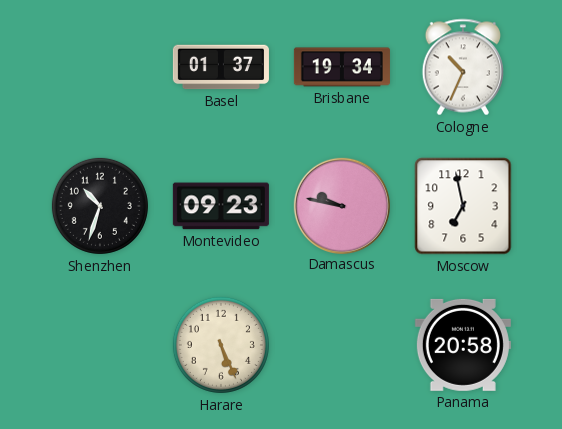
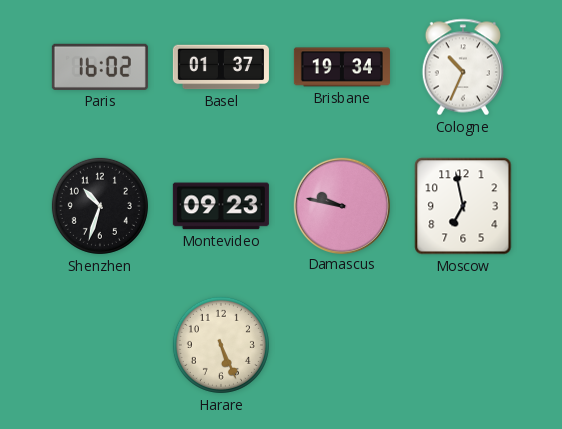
Paris: none -> 16:02 (100, 67)
Panama: 20:58 -> none (463, 345)
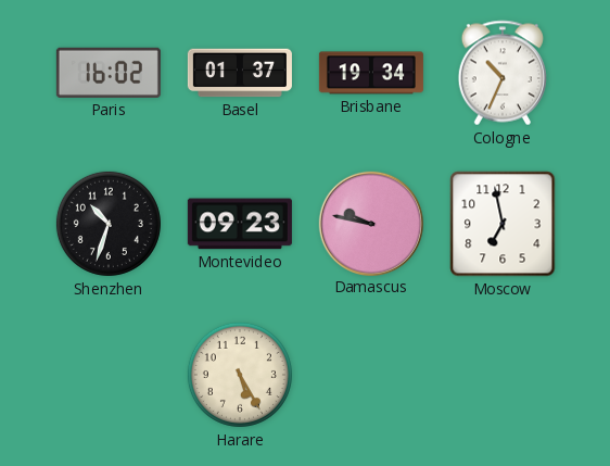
Harare: 5:26 -> 5:25 (240, 375)
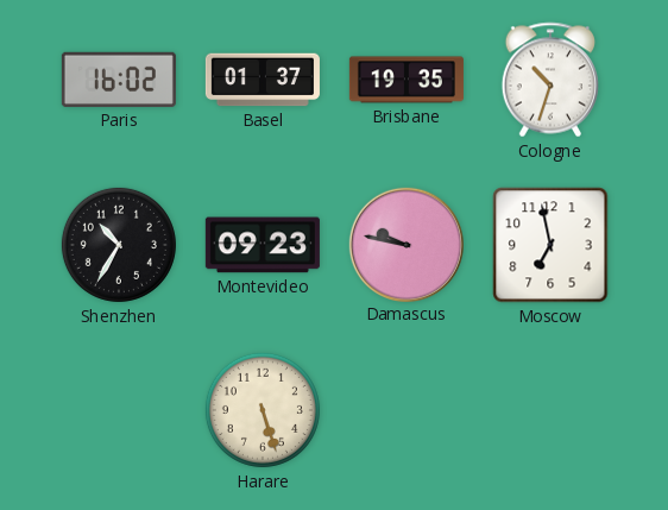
Brisbane: 19:34 -> 19:35 (407, 80)
Cologne: 10:34 -> 10:33 (549, 80)
Shenzhen: 10:33 -> 10:35 (119, 245)
Harare: 5:25 -> 5:27 (263, 410)
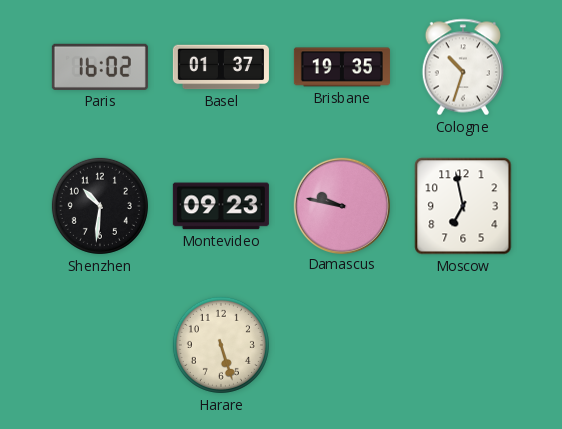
Shenzhen: 10:35 -> 10:31 (100, 206)
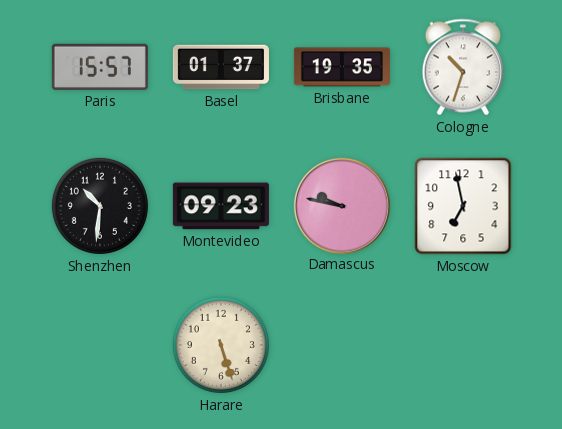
Paris: 16:02 -> 15:57 (100, 67)
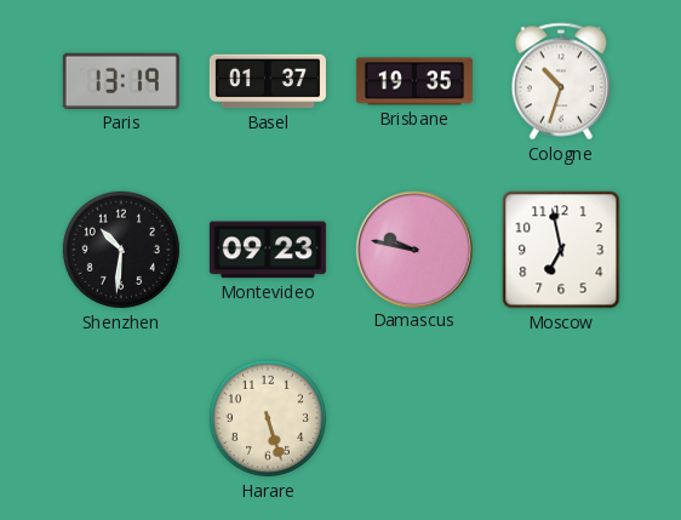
Paris: 15:57 -> 13:19 (121, 81)
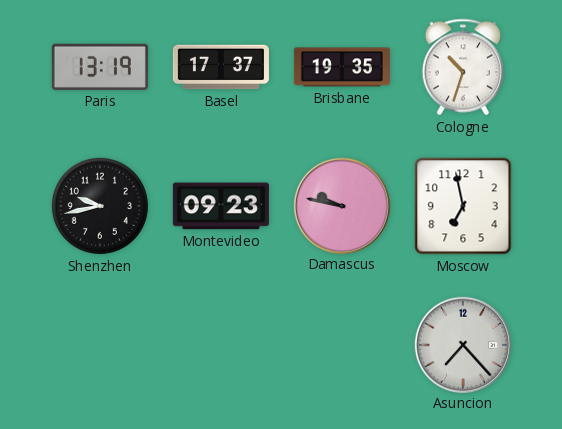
Basel: 01:37 -> 17:37 (221, 67)
Shenzhen: 10:31 -> 9:43 (100, 206)
Harare: 5:27 -> none (268, 418)
Asuncion: none -> 7:23 (462, 344)
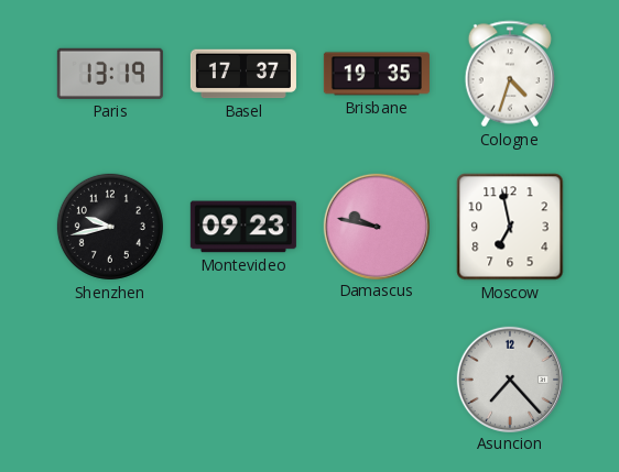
Cologne: 10:33 -> 4:33 (509, 74)
